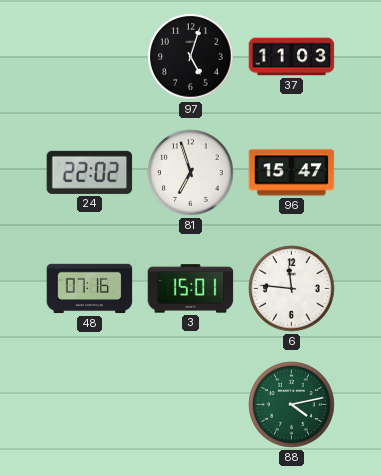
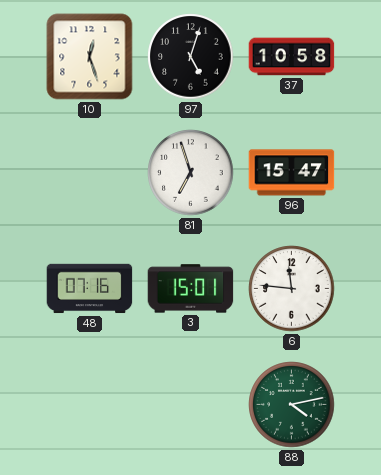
10: none -> 12:27 (90, 57)
37: 11:03 -> 10:58 (292, 57)
24: 22:02 -> none (90, 172)
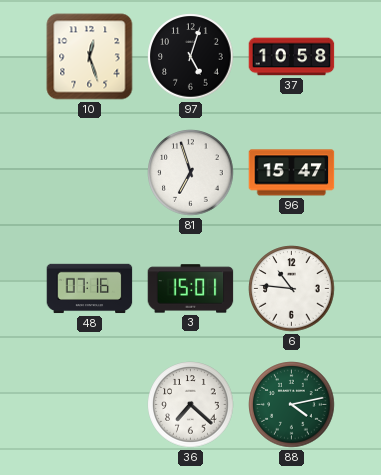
6: 11:46 -> 10:46 (292, 289)
36: none -> 7:22 (191, 405)
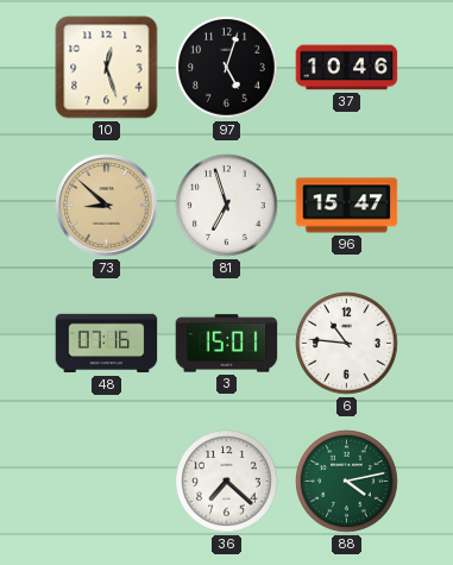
37: 10:58 -> 10:46 (347, 68)
73: none -> 8:52 (107, 206)
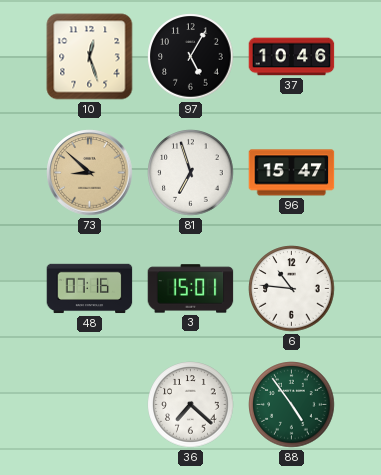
97: 5:03 -> 5:05 (191, 57)
88: 4:13 -> 4:54 (292, 405)
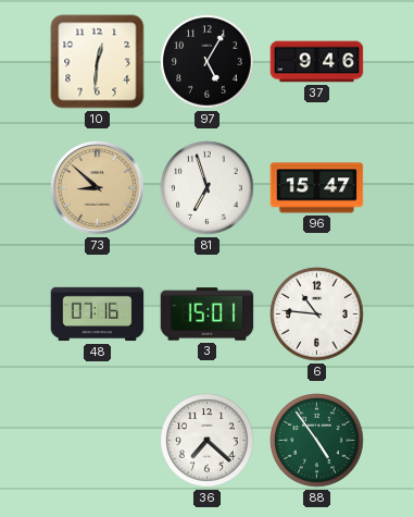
10: 12:27 -> 12:31 (98, 62)
37: 10:46 -> 9:46 (317, 62)
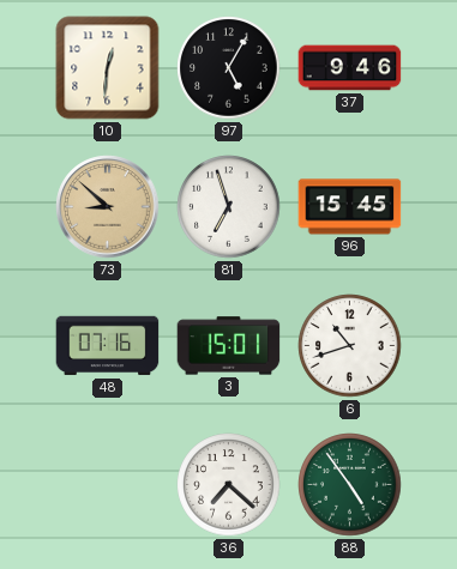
96: 15:47 -> 15:45 (350, 207)
6: 10:46 -> 10:42 (350, 346)
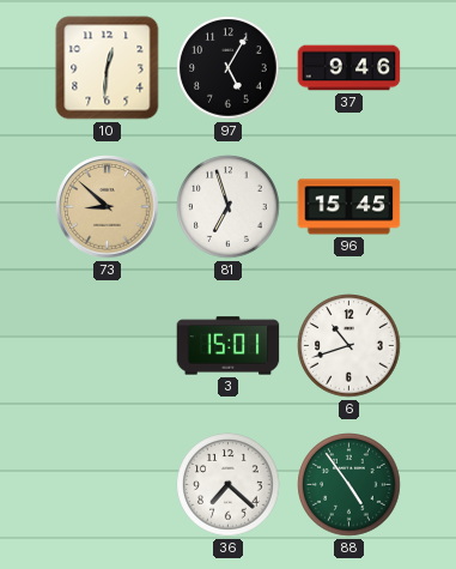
48: 07:16 -> none (108, 346)
